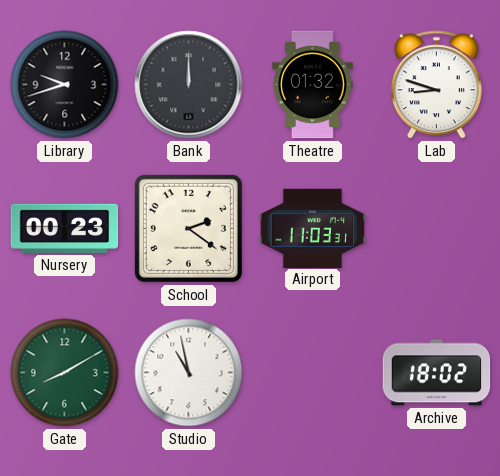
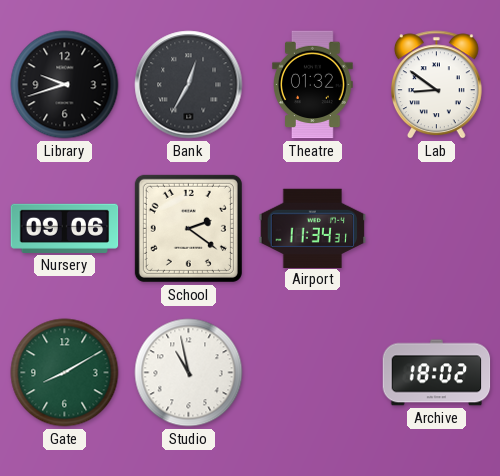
Bank: 12:00 -> 12:35 (189, 85)
Lab: 8:48 -> 8:51 (436, 85)
Nursery: 00:23 -> 09:06 (65, 228)
Airport: 11:03 -> 11:34 (313, 228)
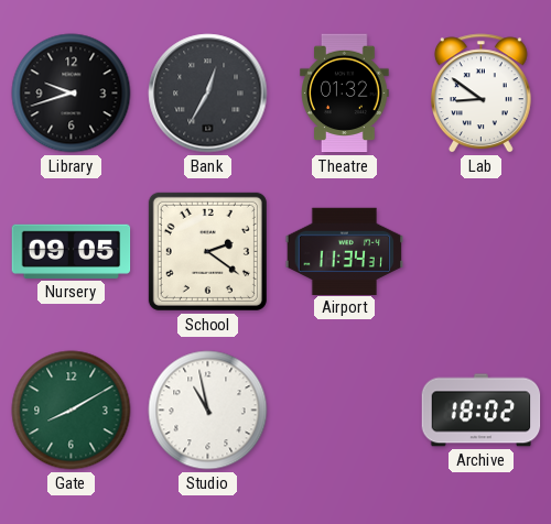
Nursery: 09:06 -> 09:05 (72, 251)
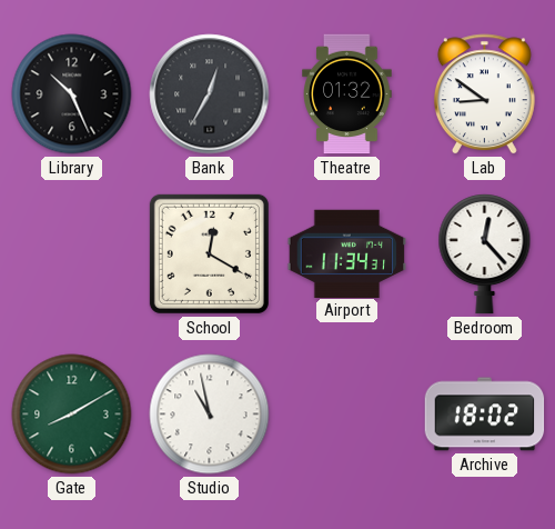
Library: 9:42 -> 10:26 (72, 94)
Nursery: 09:05 -> none (72, 251)
School: 2:21 -> 12:20 (209, 253)
Bedroom: none -> 12:23 (485, 254)
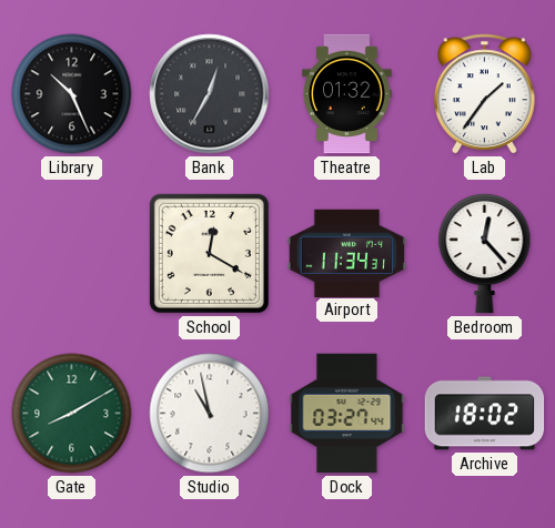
Lab: 8:51 -> 1:36 (484, 94)
Dock: none -> 03:27 (347, 414)
